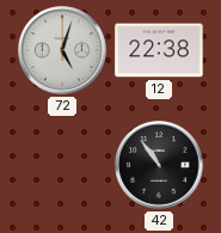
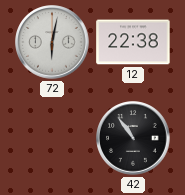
72: 5:03 -> 6:02 (52, 42)
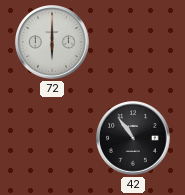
72: 6:02 -> 6:00 (52, 42)
12: 22:38 -> none (133, 42)
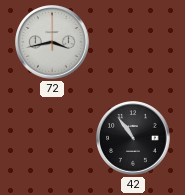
72: 6:00 -> 3:43 (52, 42)
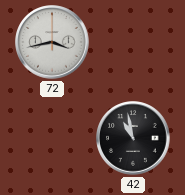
42: 10:54 -> 10:58 (133, 138)
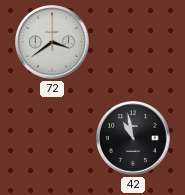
72: 3:43 -> 3:39 (52, 42)
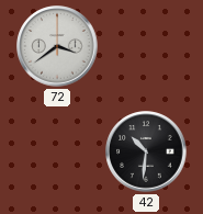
42: 10:58 -> 10:31 (146, 151)
